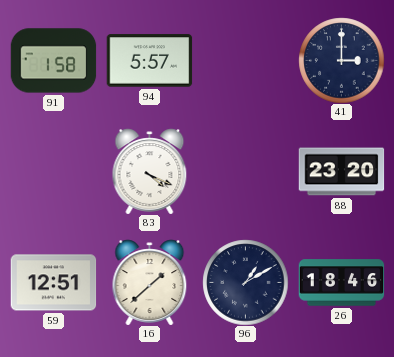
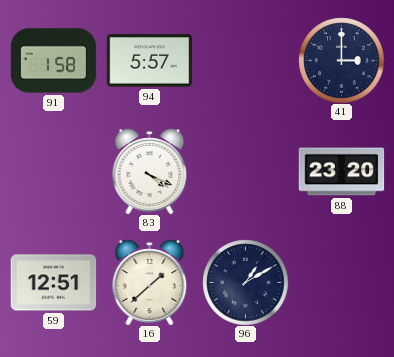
26: 18:46 -> none (341, 283)
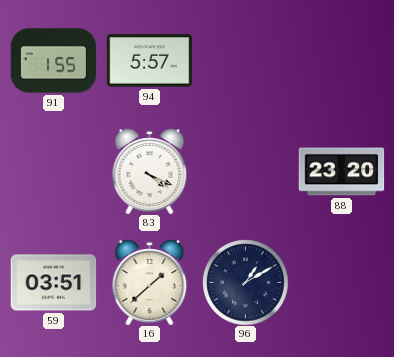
91: 1:58 -> 1:55 (53, 61)
41: 3:00 -> none (341, 60)
59: 12:51 -> 03:51 (53, 283)
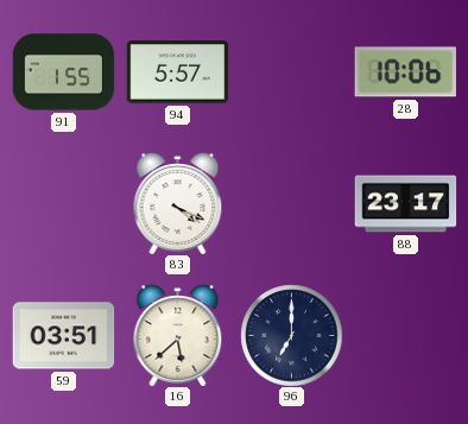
28: none -> 10:06 (405, 72)
88: 23:20 -> 23:17 (405, 204)
16: 1:38 -> 5:38 (178, 335)
96: 1:10 -> 7:00 (291, 335)
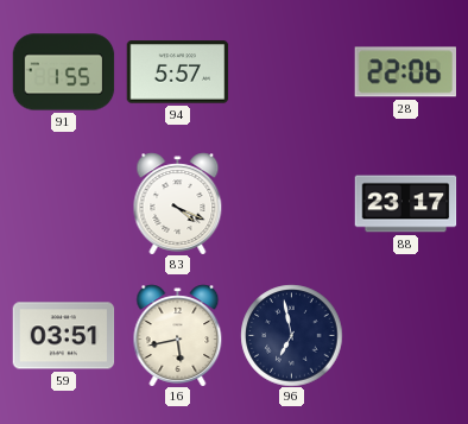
28: 10:06 -> 22:06 (405, 72)
16: 5:38 -> 5:43 (178, 335)
96: 7:00 -> 6:58 (291, 335)
